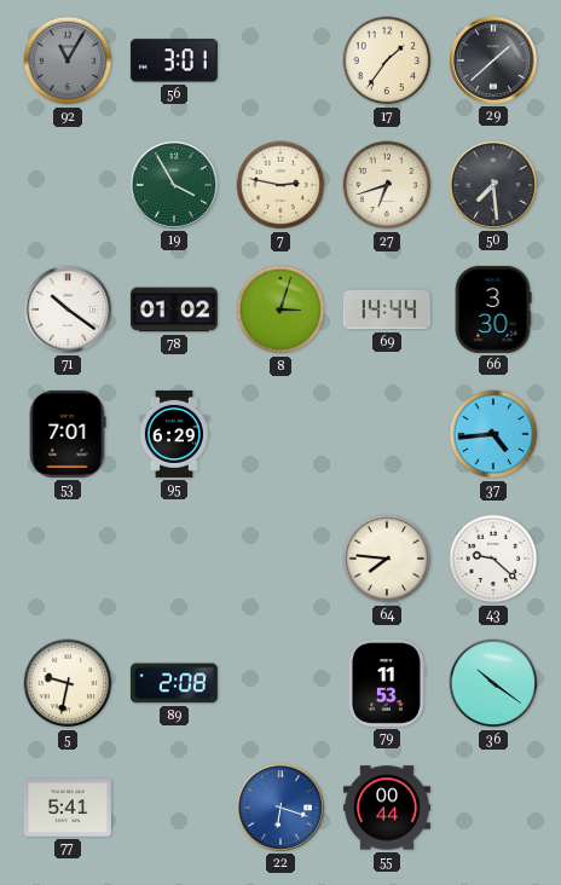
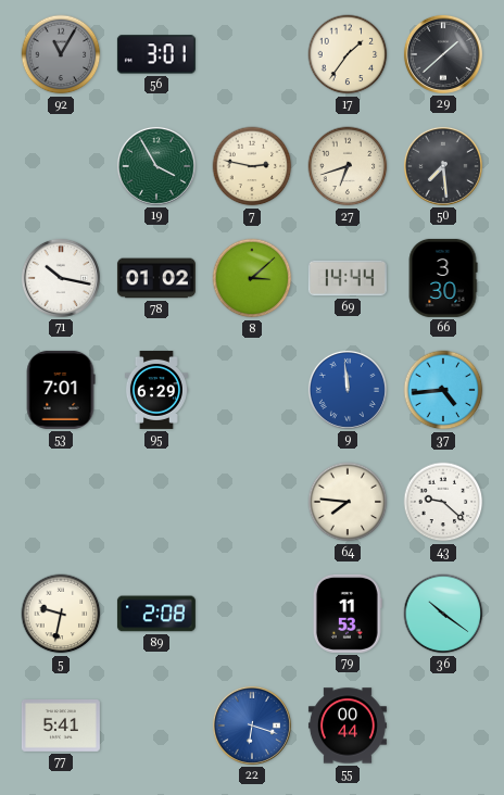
71: 10:21 -> 10:17 (61, 278)
8: 3:03 -> 3:08 (252, 278)
9: none -> 11:59 (348, 390)
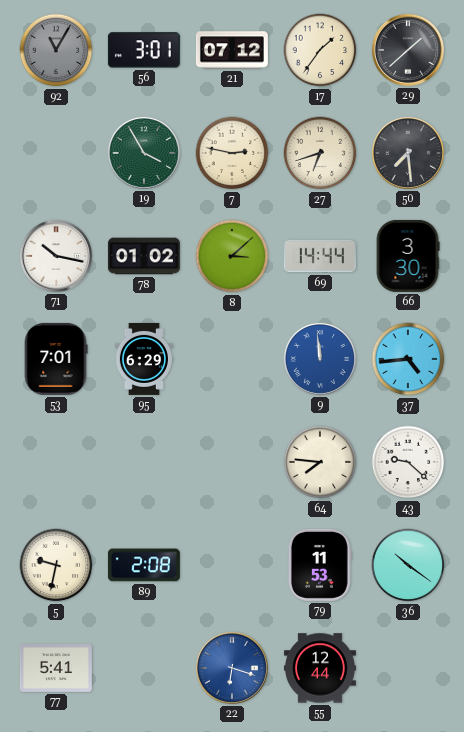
21: none -> 07:12 (232, 50)
55: 00:44 -> 12:44 (320, 668)
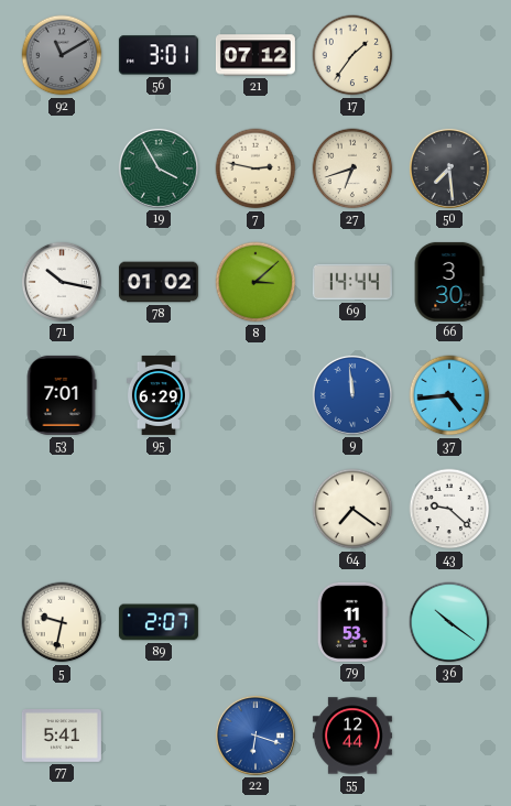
92: 11:05 -> 11:10 (62, 55)
29: 1:38 -> none (408, 50)
64: 7:46 -> 7:21 (352, 509)
89: 2:08 -> 2:07 (159, 622)
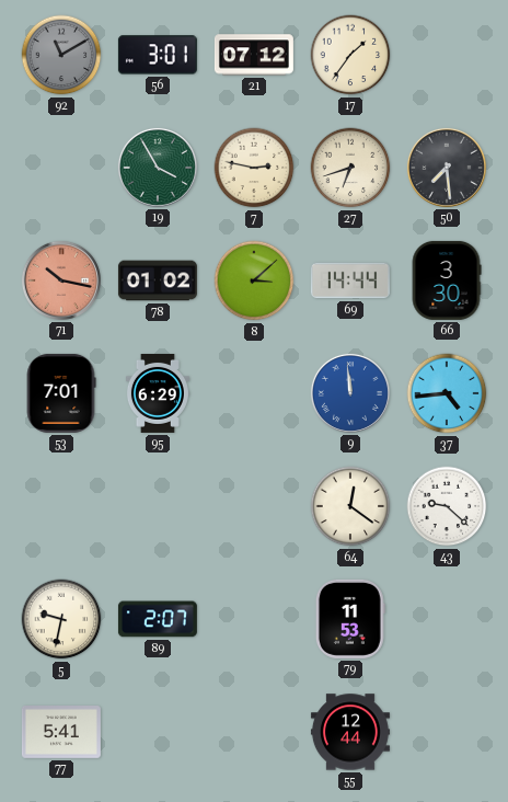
71 dial: white -> salmon (61, 280)
64: 7:21 -> 12:21 (350, 506)
36: 10:21 -> none (449, 622)
22: 6:18 -> none (255, 736)
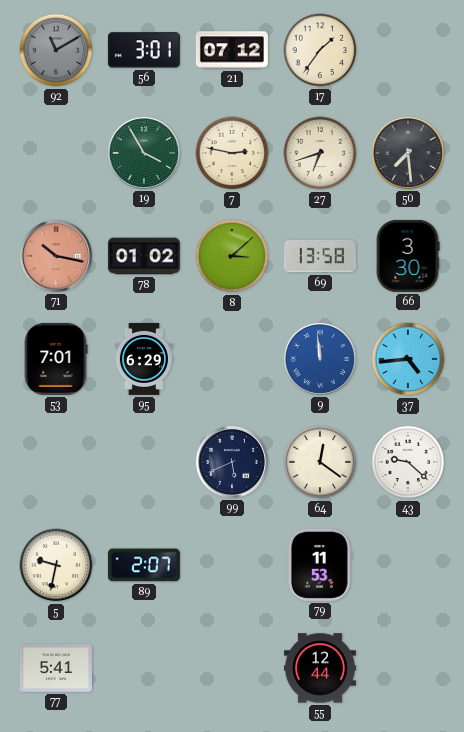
69: 14:44 -> 13:58 (320, 256)
99: none -> 5:41 (232, 462)
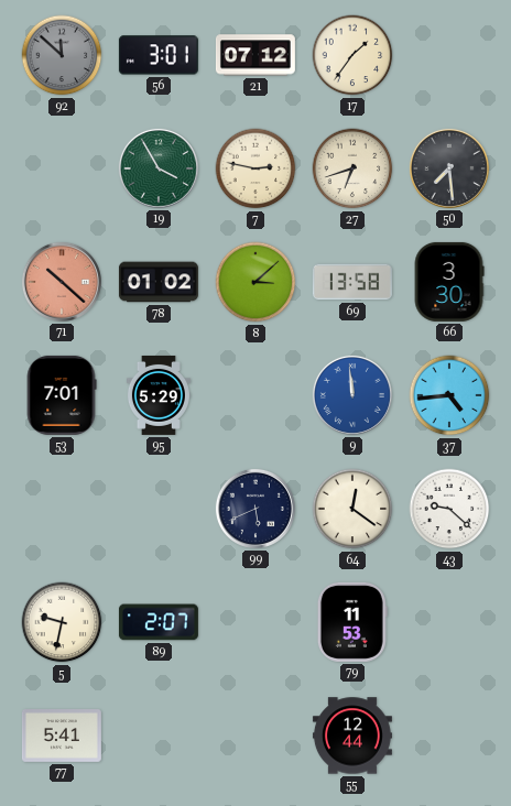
92: 11:10 -> 11:52 (62, 55)
71: 10:17 -> 10:22 (62, 282)
95: 6:29 -> 5:29 (159, 395)
